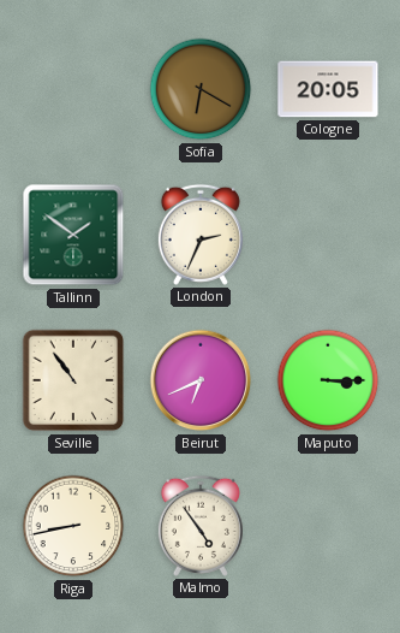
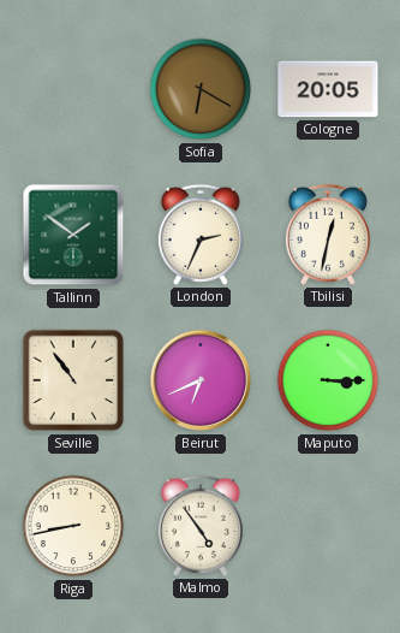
Tbilisi: none -> 12:32 (328, 235)
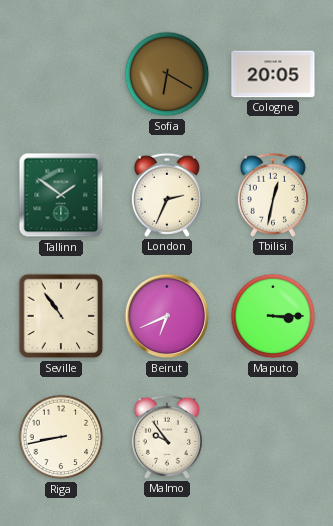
Malmo: 4:54 -> 9:54 (167, 437)
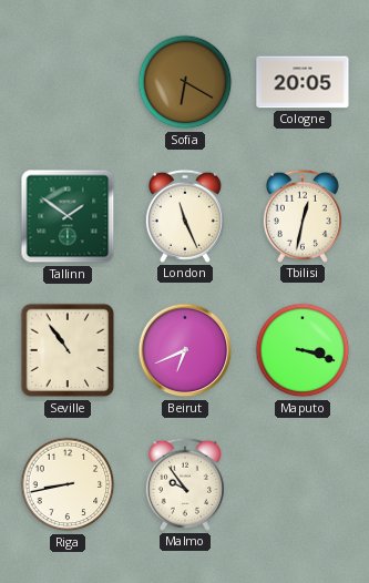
London: 2:34 -> 11:26 (185, 216)
Maputo: 3:15 -> 3:18 (303, 350)
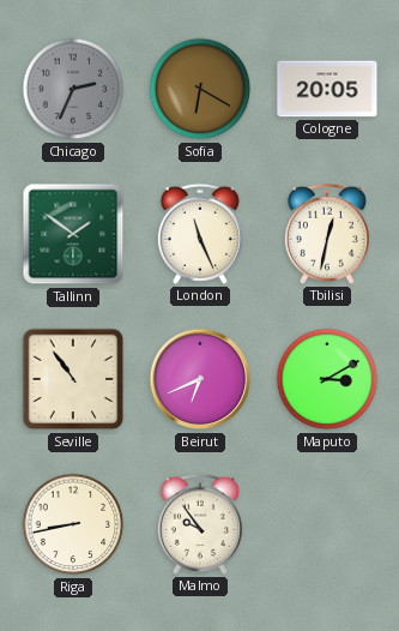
Chicago: none -> 2:34 (73, 89)
Maputo: 3:18 -> 3:10 (327, 379)
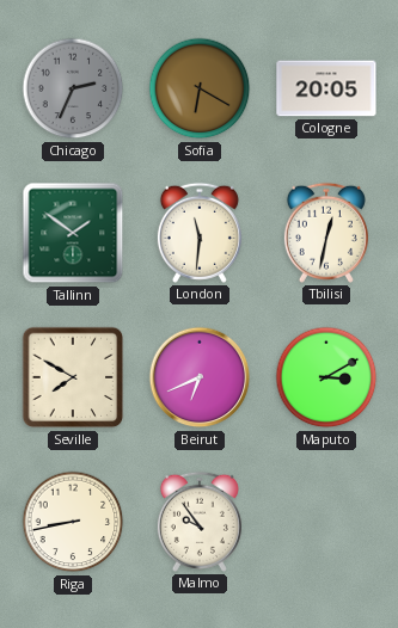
London: 11:26 -> 11:31 (200, 233)
Seville: 10:54 -> 7:50 (73, 377)
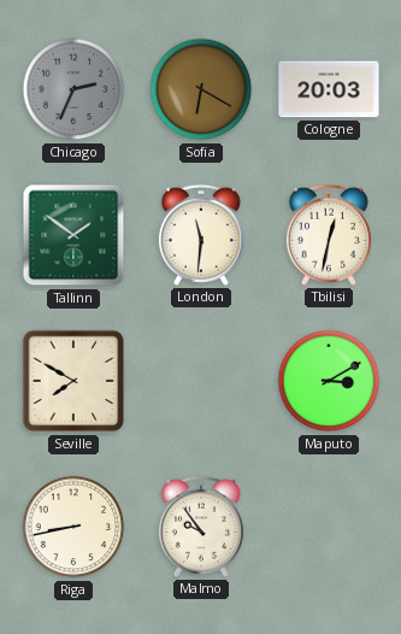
Cologne: 20:05 -> 20:03 (329, 89)
Beirut: 6:41 -> none (200, 377)
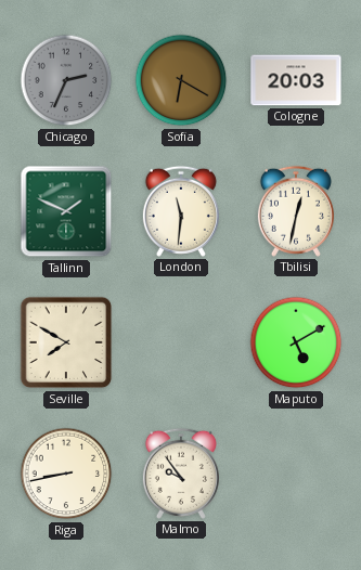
Tallinn: 1:51 -> 1:49 (66, 211)
Maputo: 3:10 -> 5:10 (296, 342)
